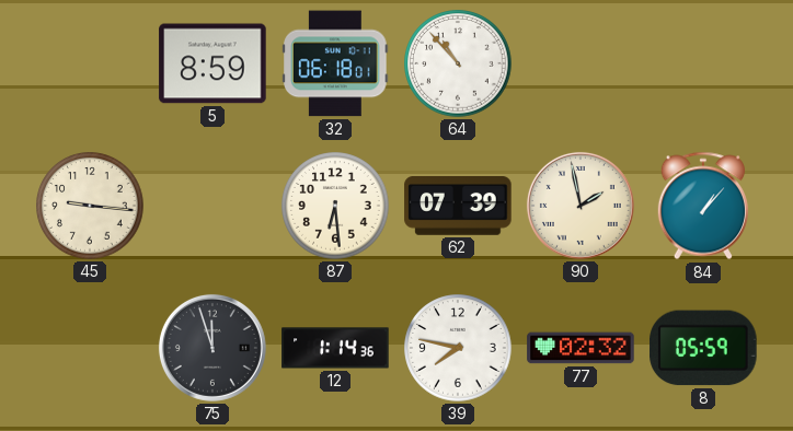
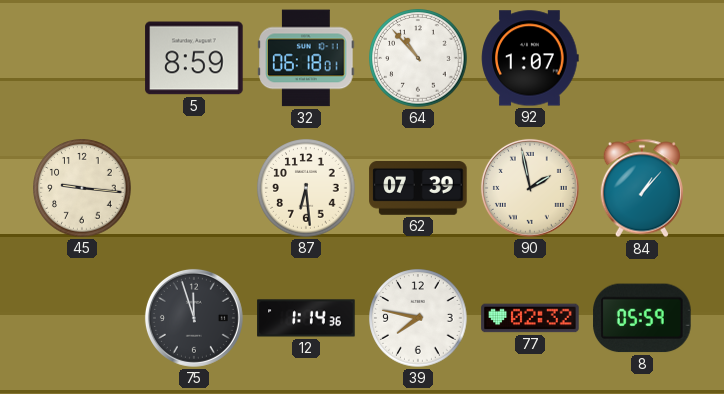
92: none -> 1:07 (530, 58)
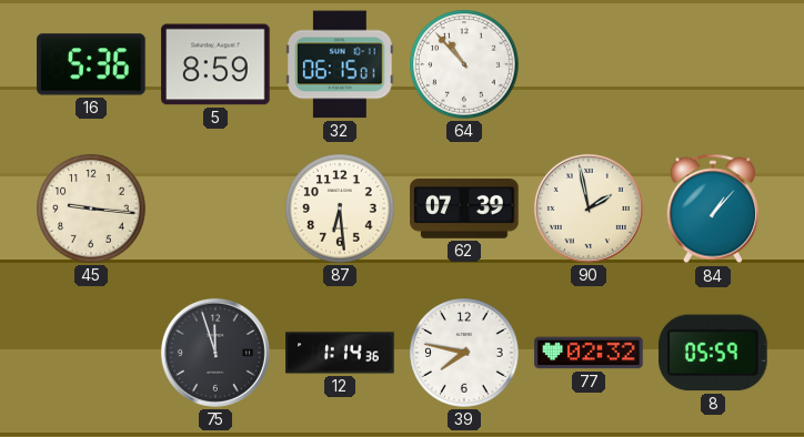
16: none -> 5:36 (91, 64)
32: 06:18 -> 06:15 (340, 64)
92: 1:07 -> none (530, 58)
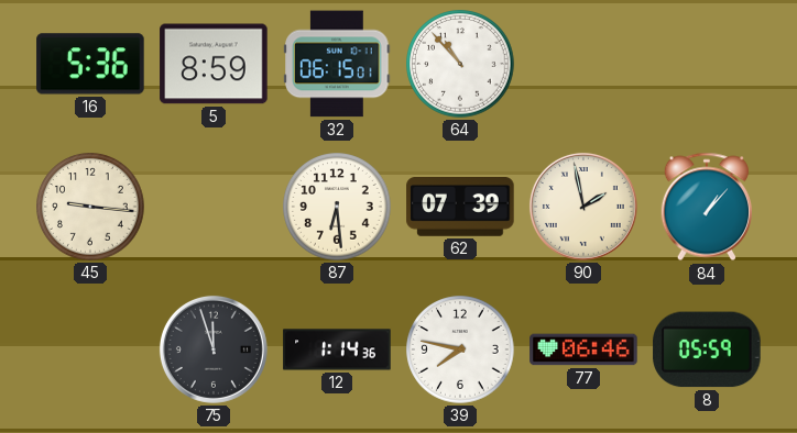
77: 02:32 -> 06:46 (583, 349)
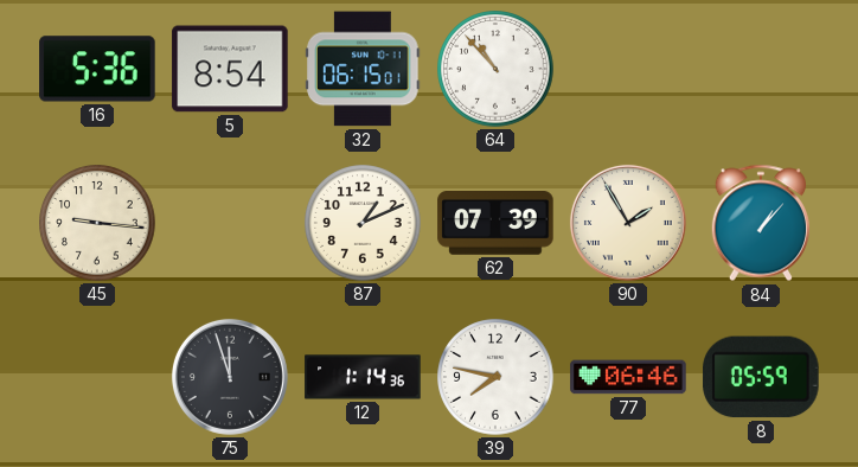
5: 8:59 -> 8:54 (230, 69)
87: 6:29 -> 1:11 (363, 223)
90: 1:58 -> 1:55 (628, 223)
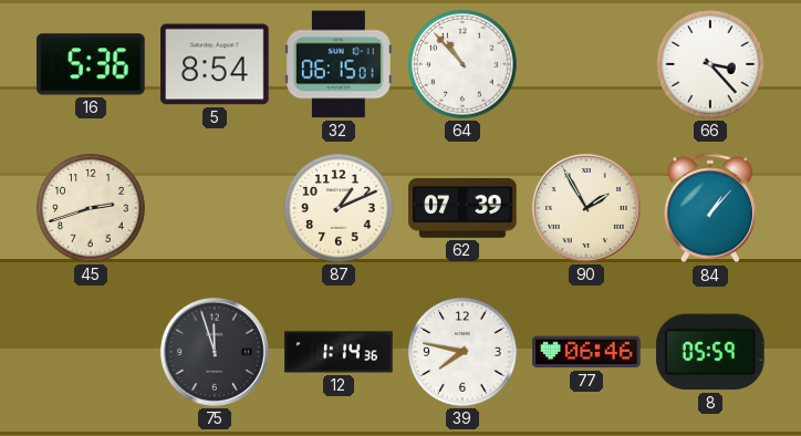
66: none -> 3:23 (710, 64)
45: 9:16 -> 2:42 (91, 208)
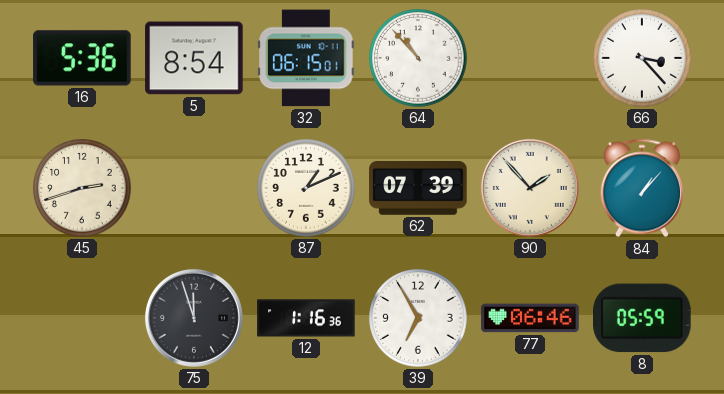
90: 1:55 -> 1:53 (530, 188)
12: 1:14 -> 1:16 (306, 318)
39: 7:47 -> 6:55 (418, 318)
